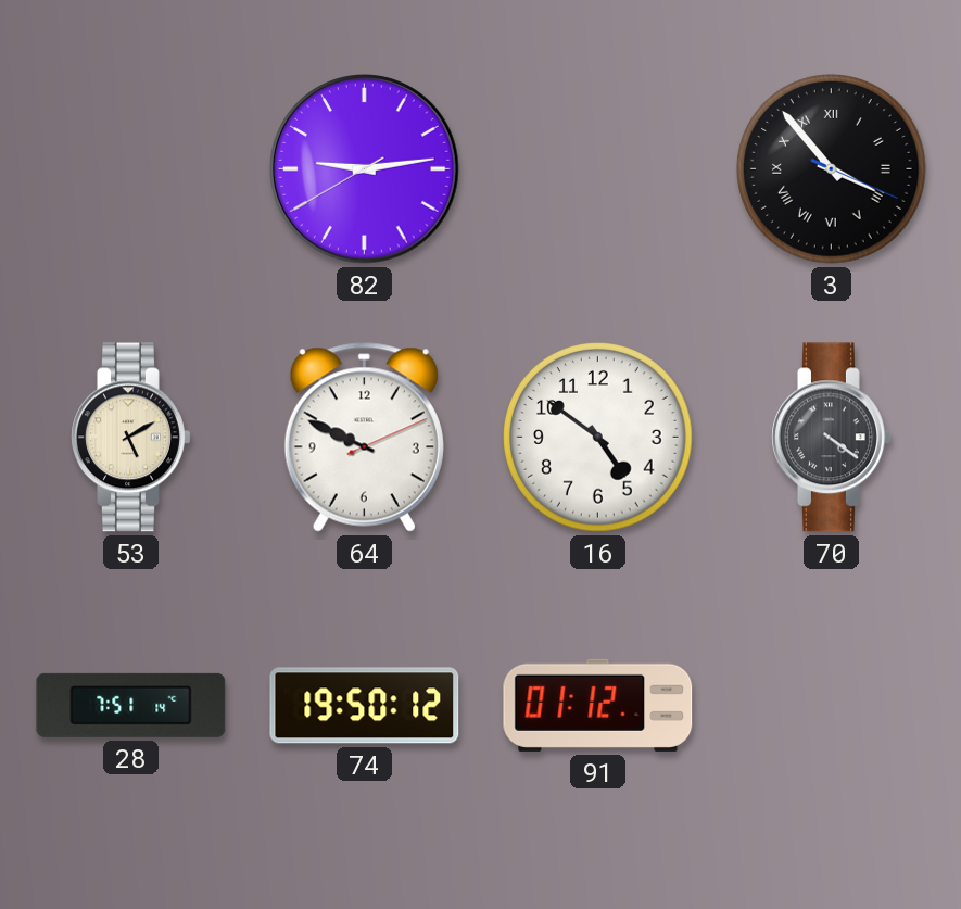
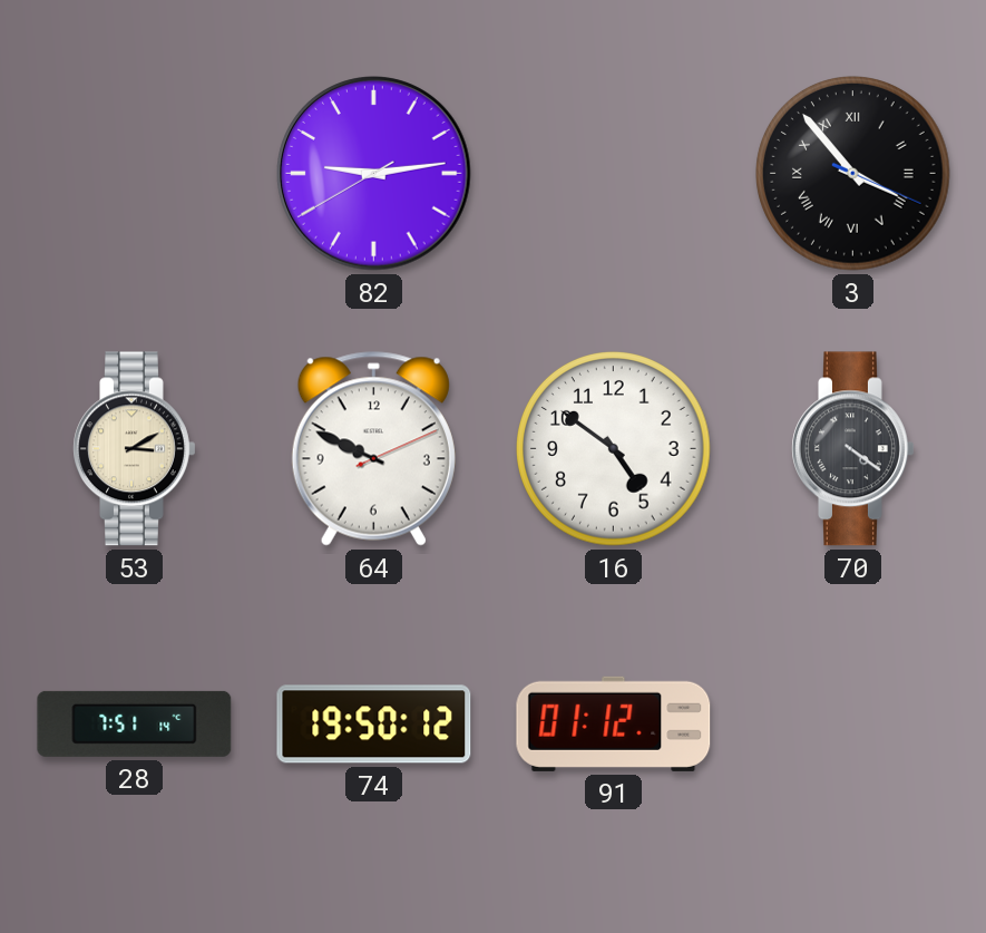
53: 5:10 -> 3:10 (135, 449)
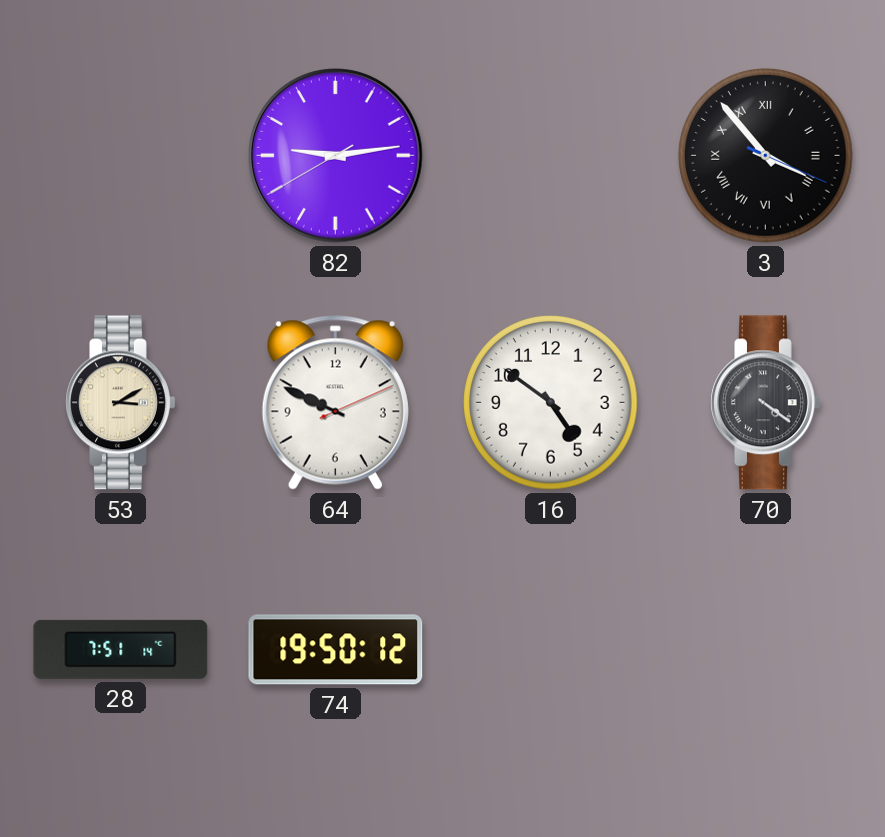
91: 01:12 -> none (614, 723)
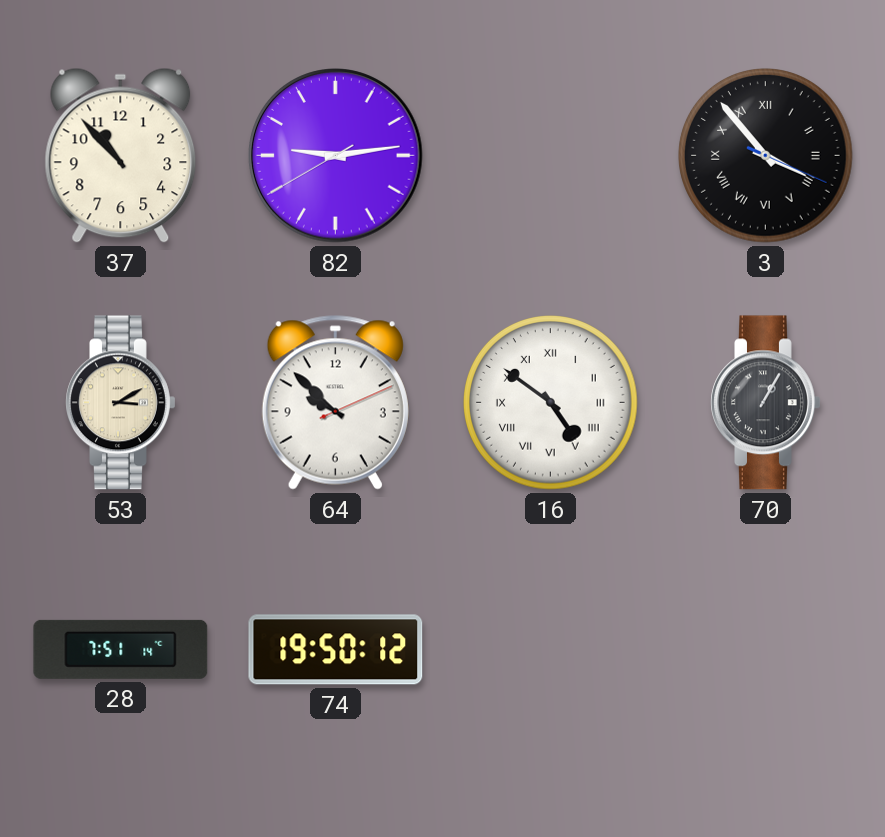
37: none -> 10:53 (121, 155)
64: 9:49 -> 9:52 (335, 403)
16 numerals: Arabic -> Roman (551, 403)
70: 4:21 -> 1:05 (766, 403)
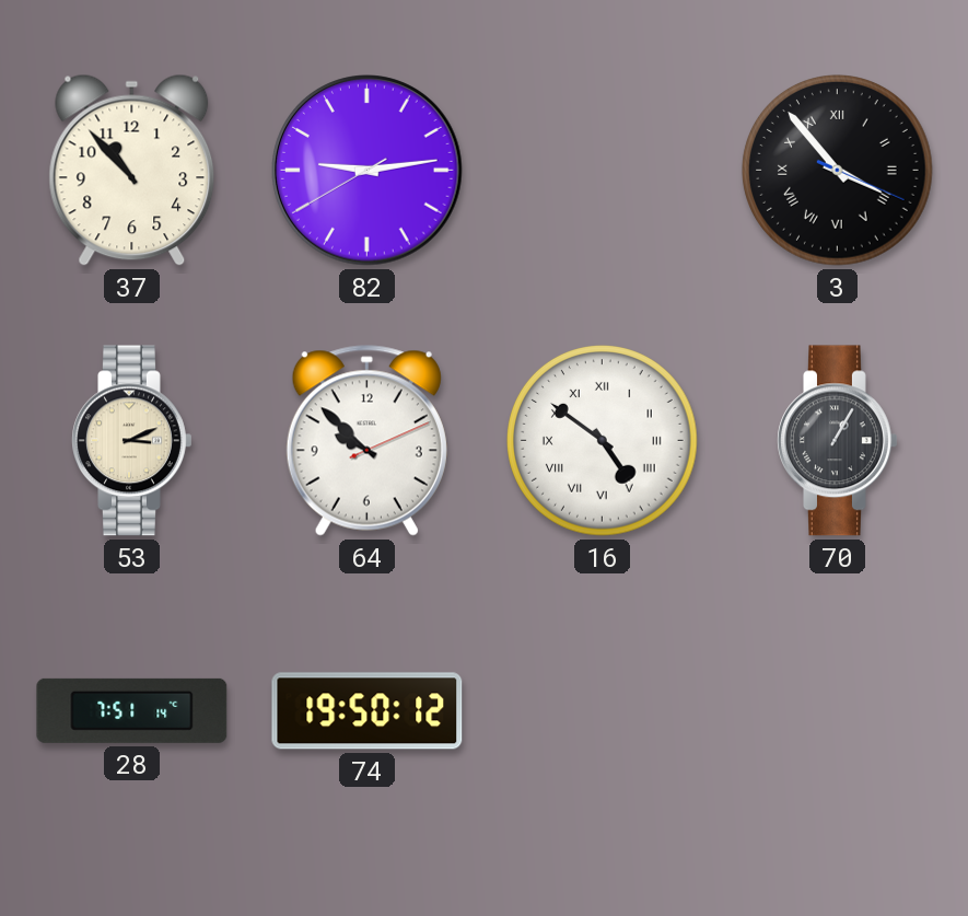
53: 3:10 -> 3:11 (132, 441)
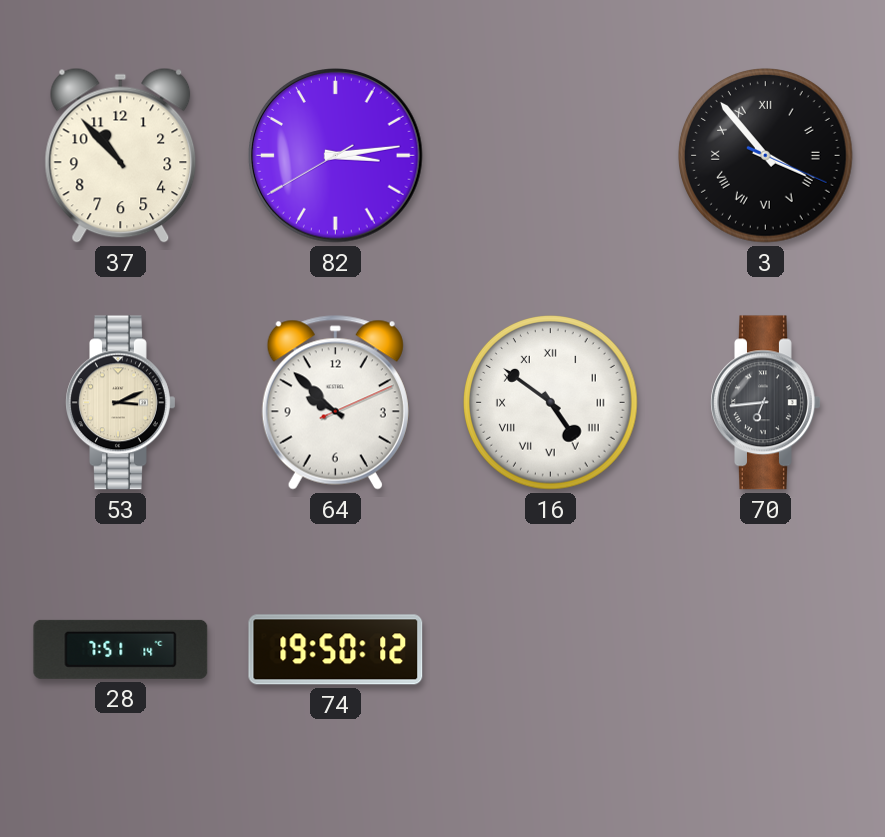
82: 9:13 -> 3:13 (336, 156)
70: 1:05 -> 6:44 (766, 403)
